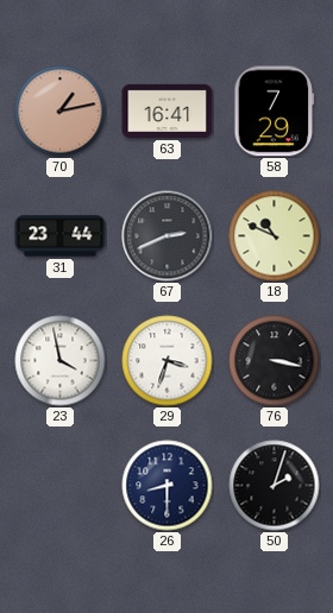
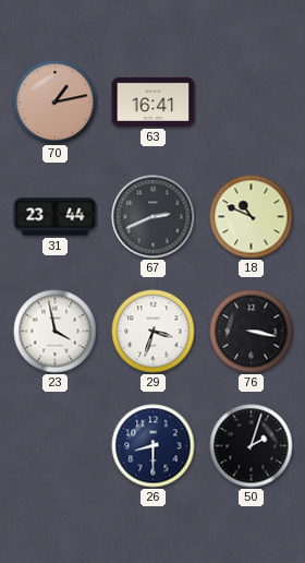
58: 7:29 -> none (275, 112)
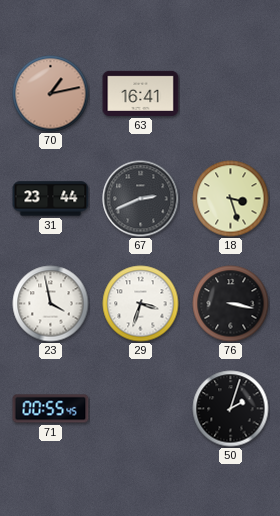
18: 10:49 -> 3:27 (231, 199)
71: none -> 00:55 (51, 409)
26: 8:30 -> none (154, 446)
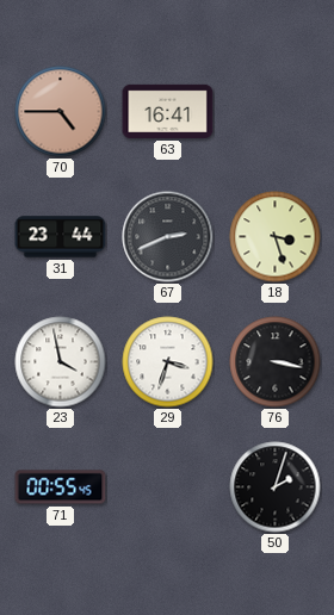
70: 1:13 -> 4:45 (61, 112)
